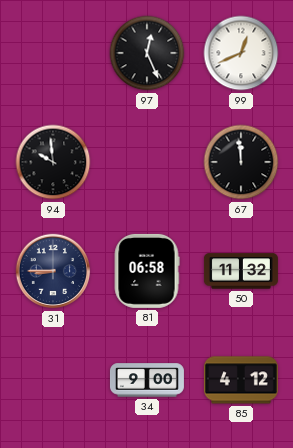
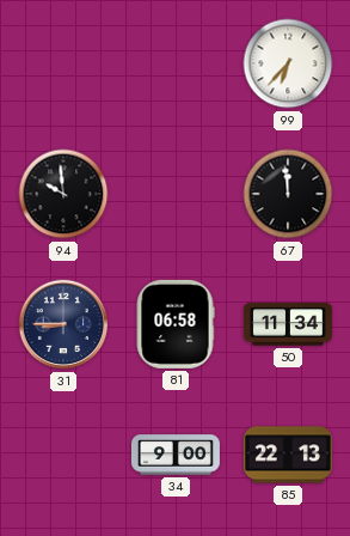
97: 12:26 -> none (147, 53)
99: 12:41 -> 6:37 (288, 63)
50: 11:32 -> 11:34 (288, 324)
85: 4:12 -> 22:13 (288, 455)
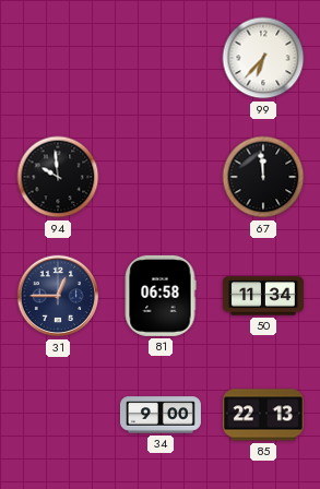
31: 8:45 -> 12:45 (58, 296)
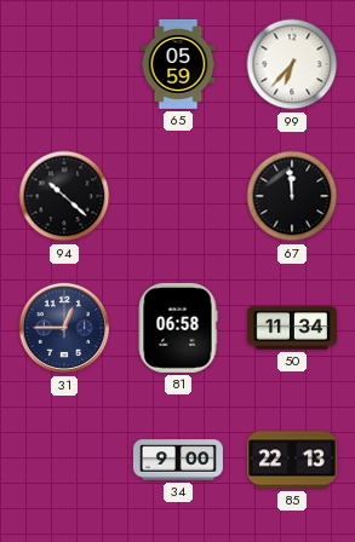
65: none -> 05:59 (178, 64)
94: 9:59 -> 10:22 (64, 196)
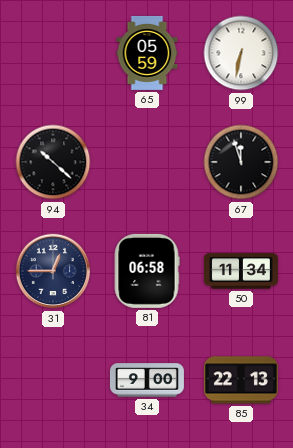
99: 6:37 -> 6:32 (241, 53)
67: 11:59 -> 11:57 (241, 162)
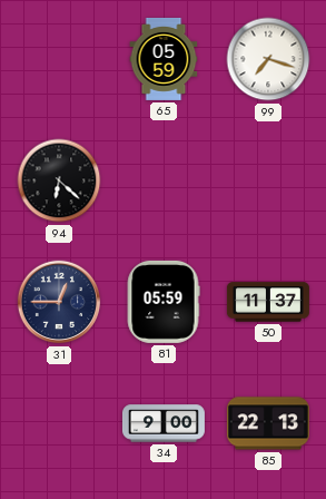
99: 6:32 -> 7:18 (268, 59)
94: 10:22 -> 6:22 (59, 180)
67: 11:57 -> none (241, 162)
81: 06:58 -> 05:59 (164, 302)
50: 11:34 -> 11:37 (268, 302)
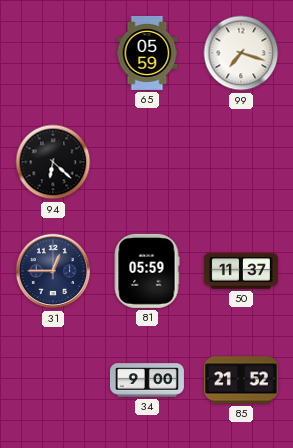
85: 22:13 -> 21:52 (241, 380)
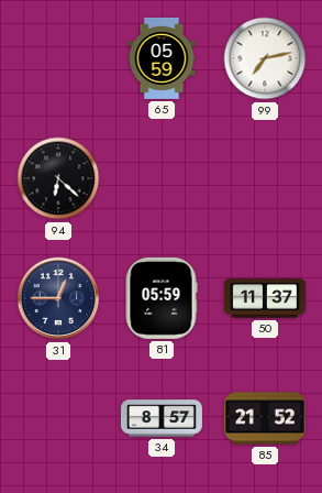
99: 7:18 -> 7:13 (265, 58)
34: 9:00 -> 8:57 (162, 418)
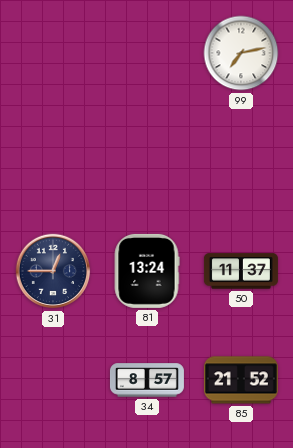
65: 05:59 -> none (162, 58)
94: 6:22 -> none (58, 178)
81: 05:59 -> 13:24 (147, 271)
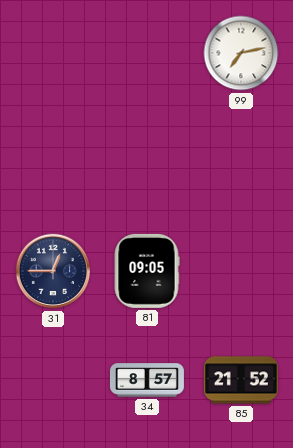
81: 13:24 -> 09:05 (147, 271)
50: 11:37 -> none (241, 271)
